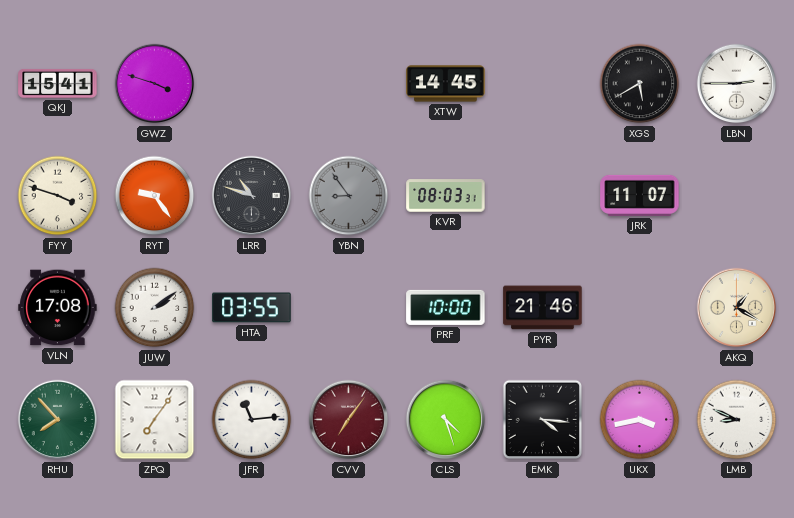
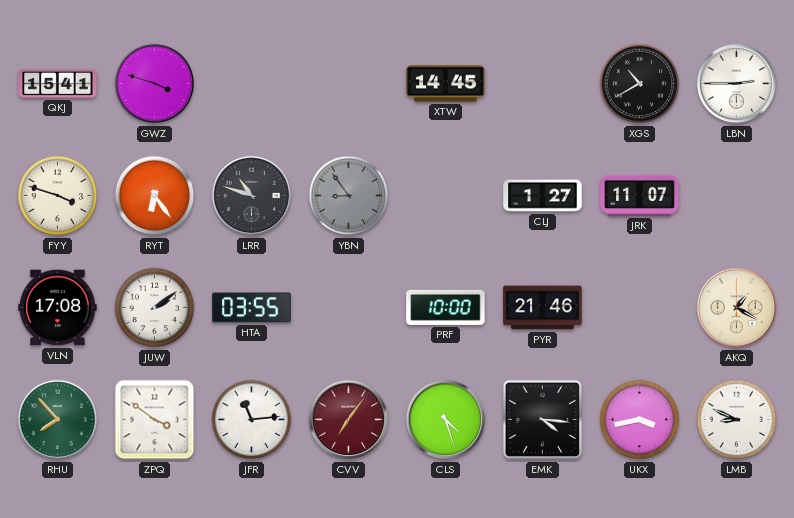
XGS: 5:40 -> 10:40 (640, 84)
RYT: 9:24 -> 6:24 (155, 196)
KVR: 08:03 -> none (446, 196)
CLJ: none -> 1:27 (543, 196)
ZPQ: 7:06 -> 3:51 (155, 420)
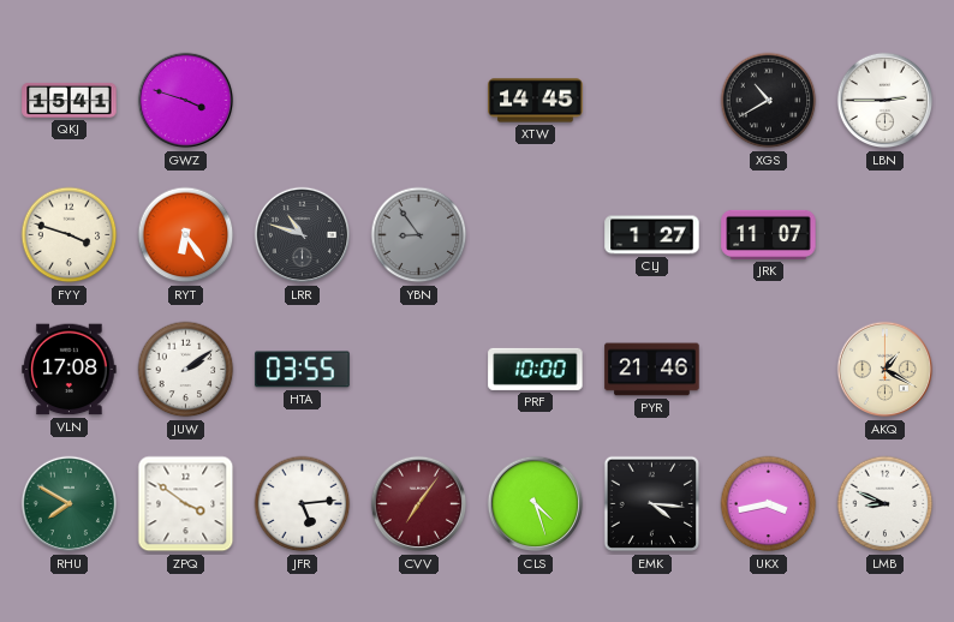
RHU: 7:53 -> 7:50 (70, 504)
JFR: 11:14 -> 5:14 (303, 504)
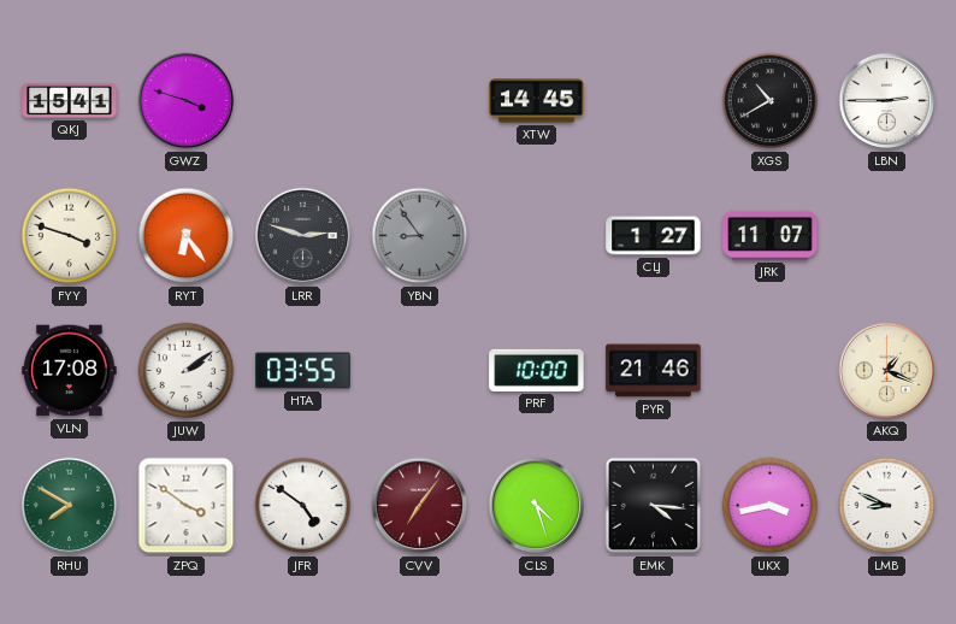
LRR: 10:48 -> 2:48 (303, 236)
AKQ: 1:20 -> 1:19 (887, 371)
JFR: 5:14 -> 4:51 (303, 506)
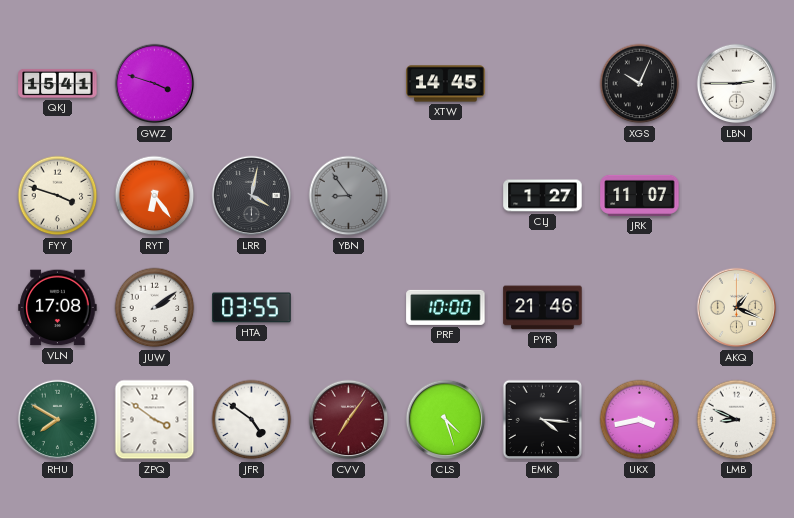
XGS: 10:40 -> 10:04 (640, 84)
LRR: 2:48 -> 4:02 (252, 196)
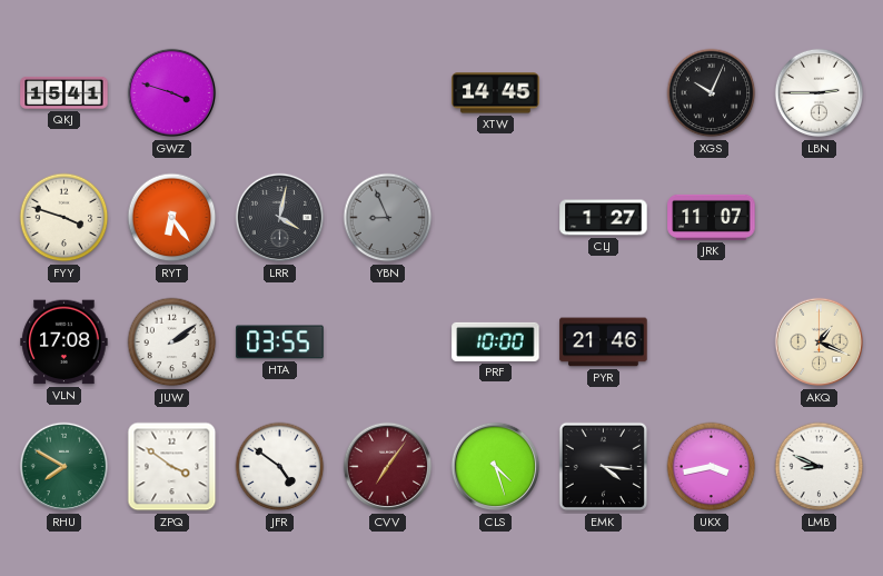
YBN: 8:54 -> 8:56 (388, 218)
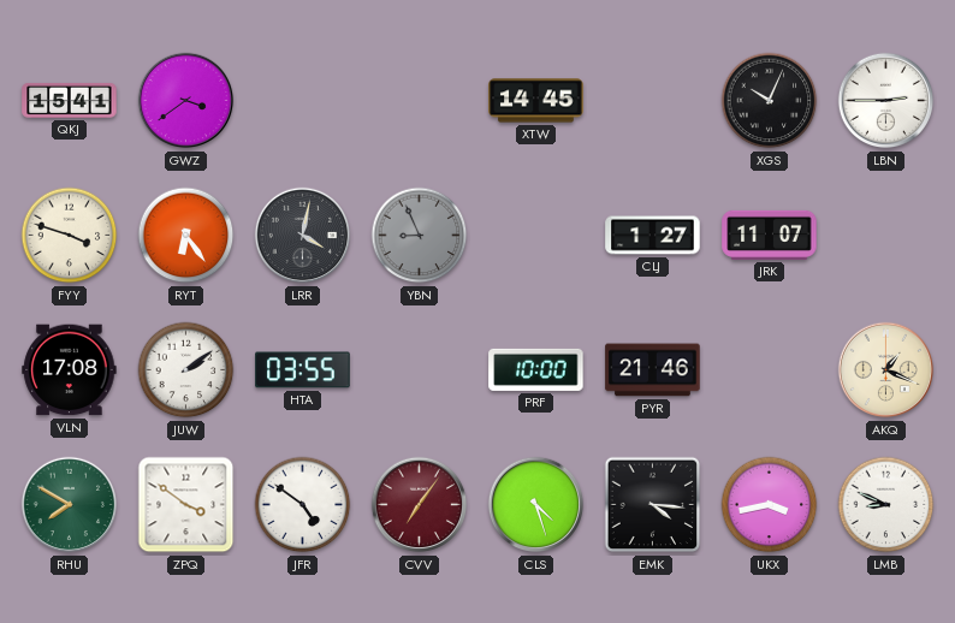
GWZ: 3:48 -> 3:39 (186, 101)
